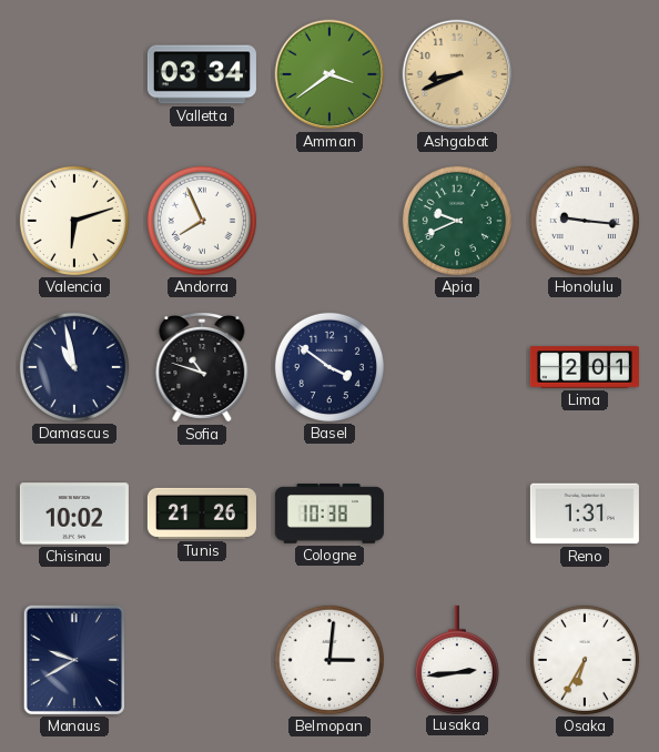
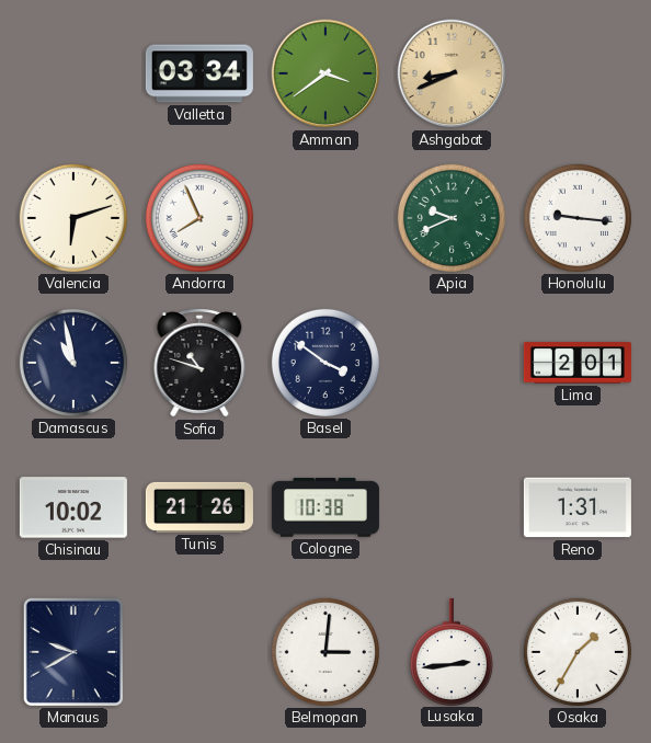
Osaka: 6:35 -> 1:35 (578, 652)
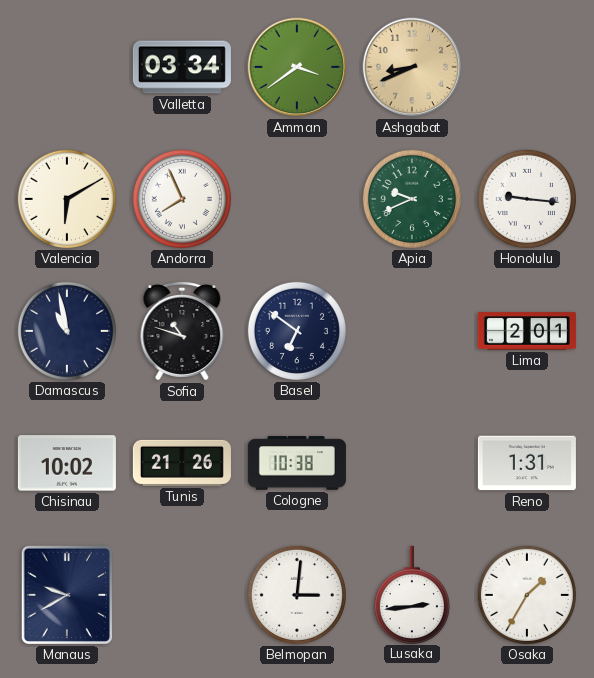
Valencia: 6:12 -> 6:10 (67, 199)
Basel: 3:51 -> 6:51 (297, 331)
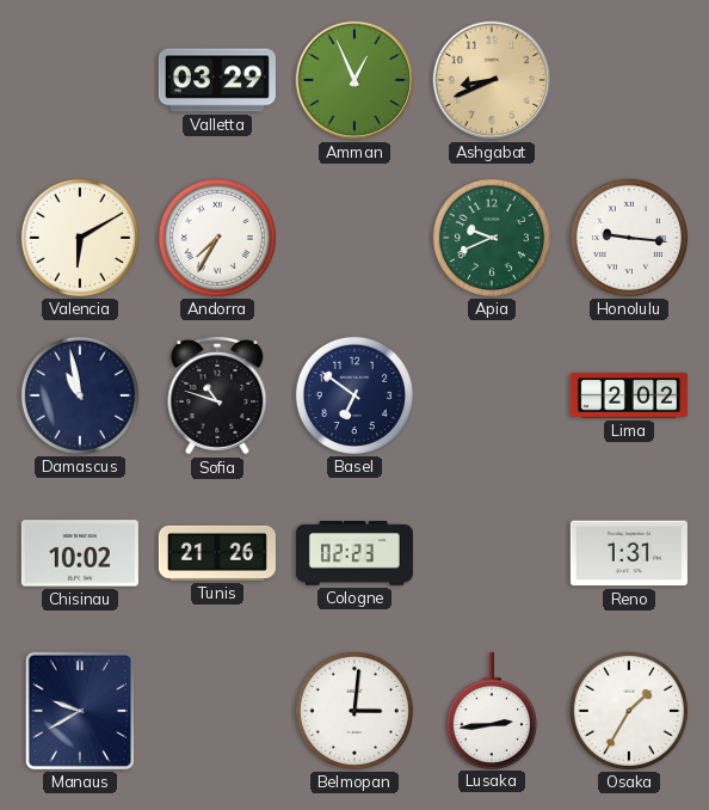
Valletta: 03:34 -> 03:29 (217, 80)
Amman: 3:39 -> 12:56 (354, 80)
Andorra: 7:56 -> 7:35 (217, 238)
Lima: 2:01 -> 2:02 (629, 395)
Cologne: 10:38 -> 02:23 (354, 553)
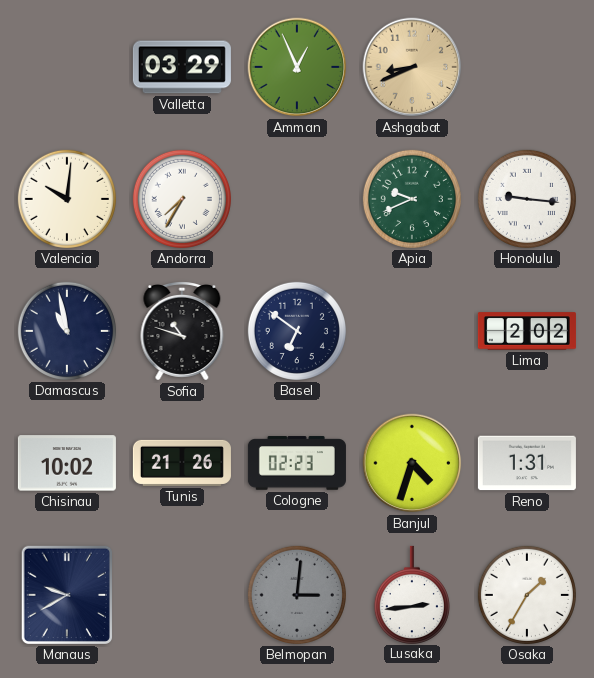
Valencia: 6:10 -> 10:01 (67, 199)
Banjul: none -> 4:33 (412, 463)
Belmopan dial: white -> grey (297, 595)
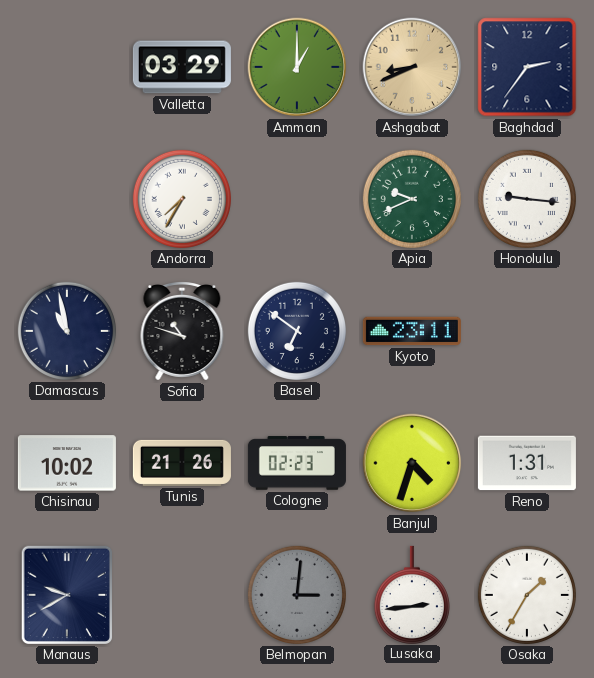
Amman: 12:56 -> 1:00 (297, 67)
Baghdad: none -> 2:36 (527, 67)
Valencia: 10:01 -> none (67, 199)
Kyoto: none -> 23:11 (412, 331)
Lima: 2:02 -> none (527, 331)
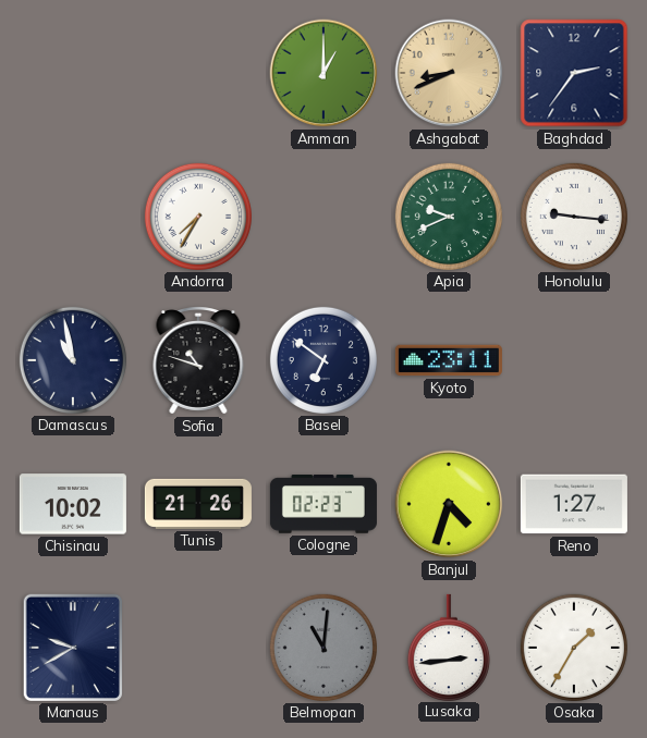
Valletta: 03:29 -> none (182, 67)
Reno: 1:31 -> 1:27 (574, 504)
Belmopan: 3:01 -> 11:01 (323, 648)
